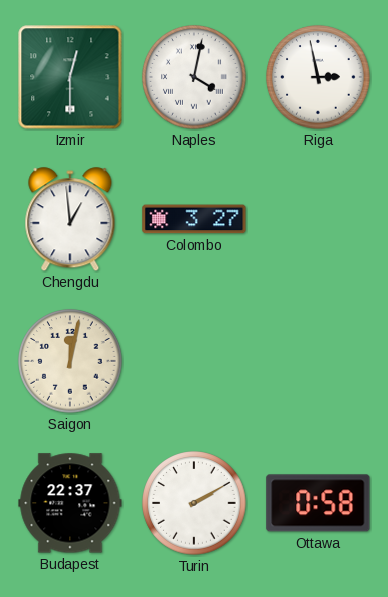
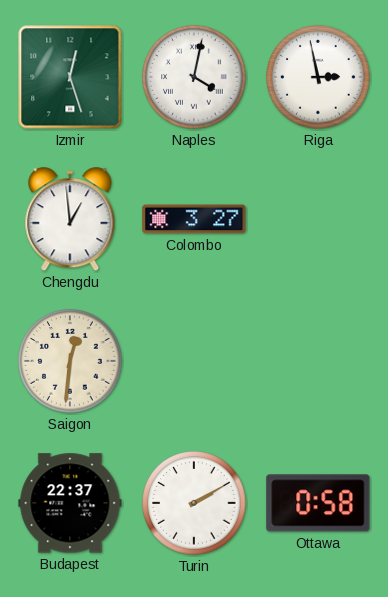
Izmir: 12:30 -> 12:27 (70, 77)
Saigon: 12:02 -> 12:31 (70, 361)
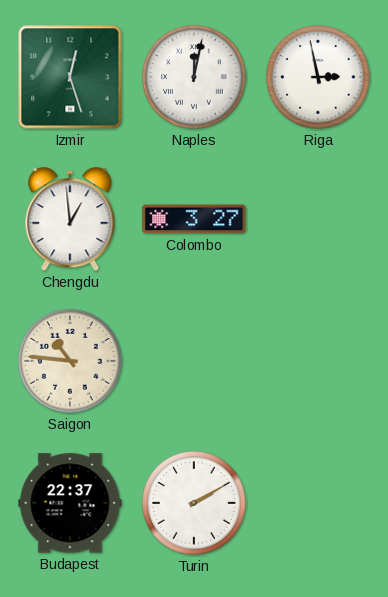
Naples: 4:02 -> 12:02 (194, 77)
Saigon: 12:31 -> 10:46 (70, 361)
Ottawa: 0:58 -> none (318, 503)
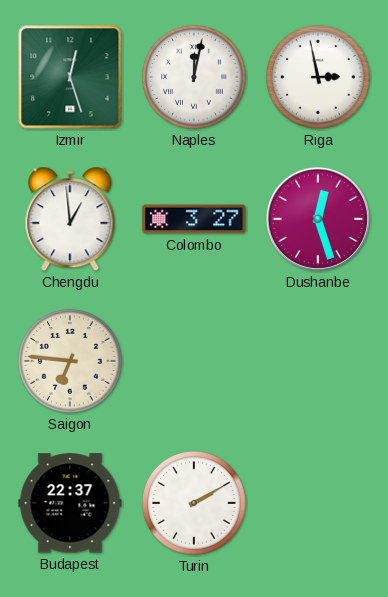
Dushanbe: none -> 12:27 (318, 219)
Saigon: 10:46 -> 6:46 (70, 361)
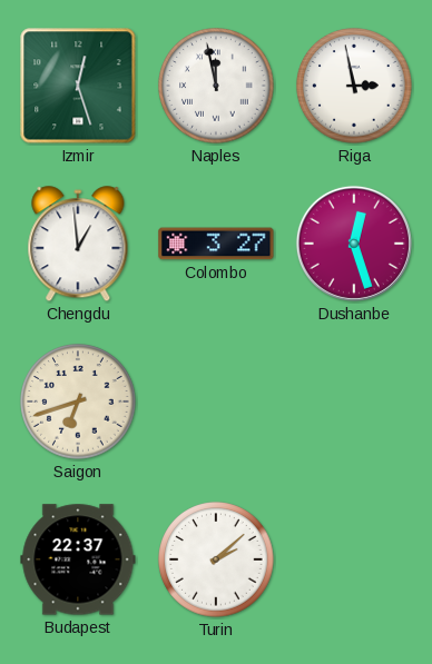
Naples: 12:02 -> 11:58 (216, 86)
Saigon: 6:46 -> 6:42 (78, 402)
Turin: 2:10 -> 2:08 (216, 559)
